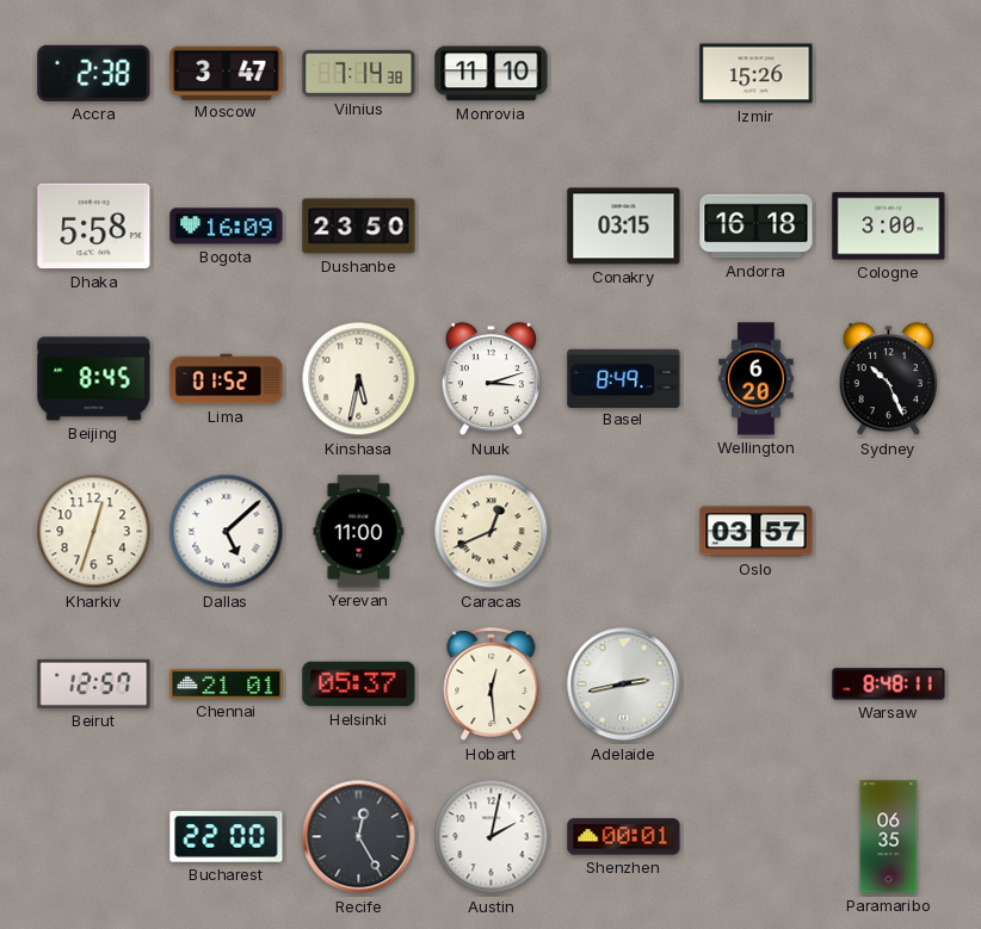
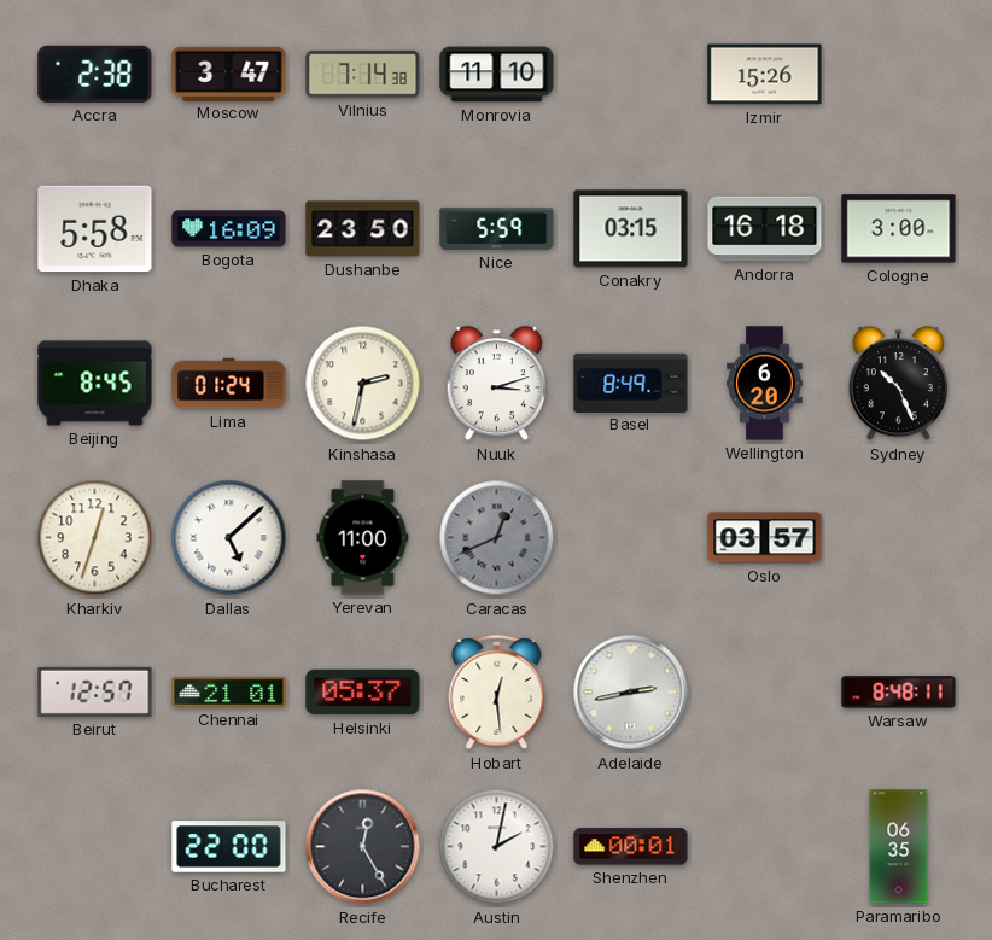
Nice: none -> 5:59 (497, 229)
Lima: 01:52 -> 01:24 (229, 384)
Kinshasa: 5:32 -> 2:32 (363, 384)
Caracas dial: cream -> grey (497, 538)
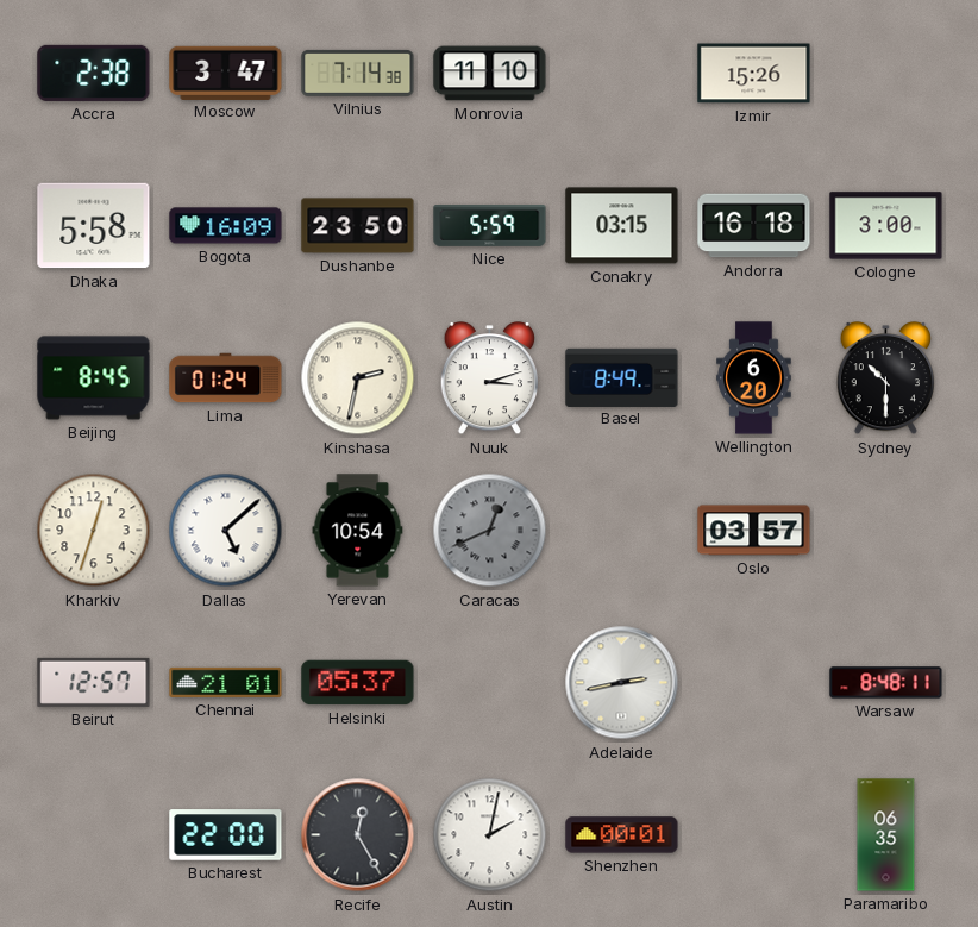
Sydney: 10:26 -> 10:30 (885, 380)
Yerevan: 11:00 -> 10:54 (358, 531)
Hobart: 12:29 -> none (497, 693)
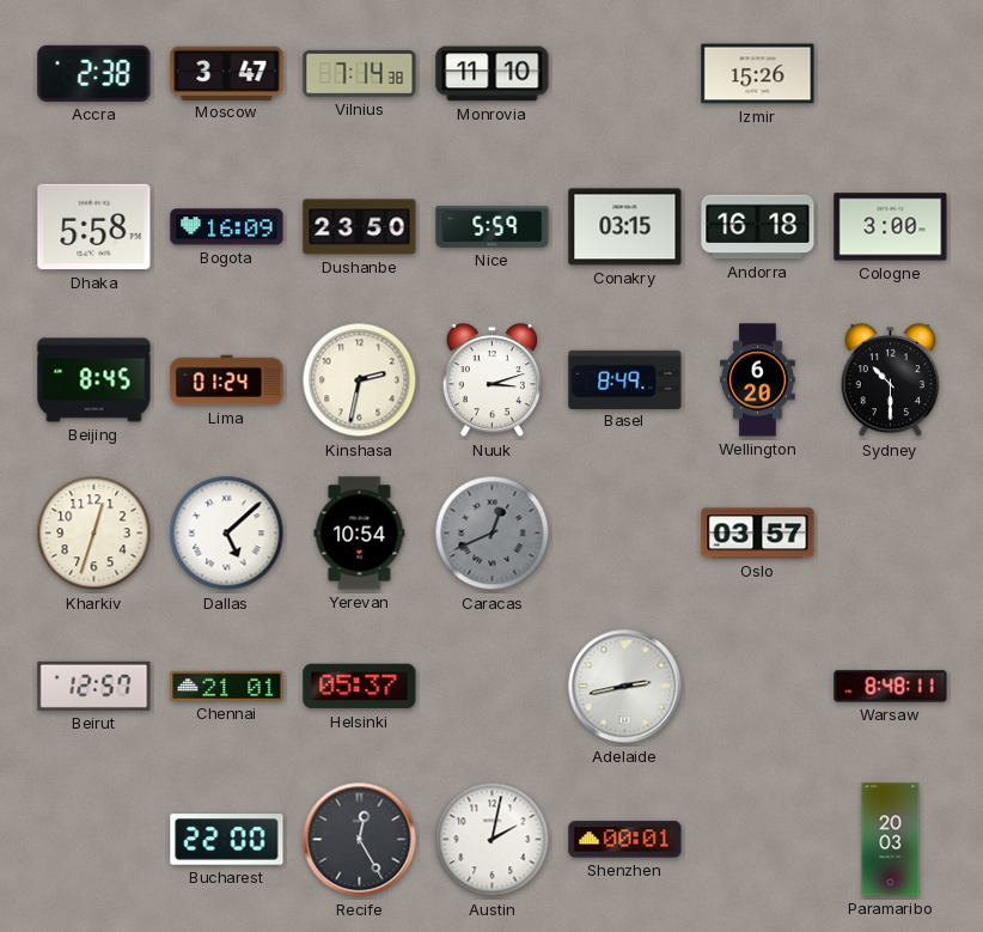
Paramaribo: 06:35 -> 20:03 (891, 840)
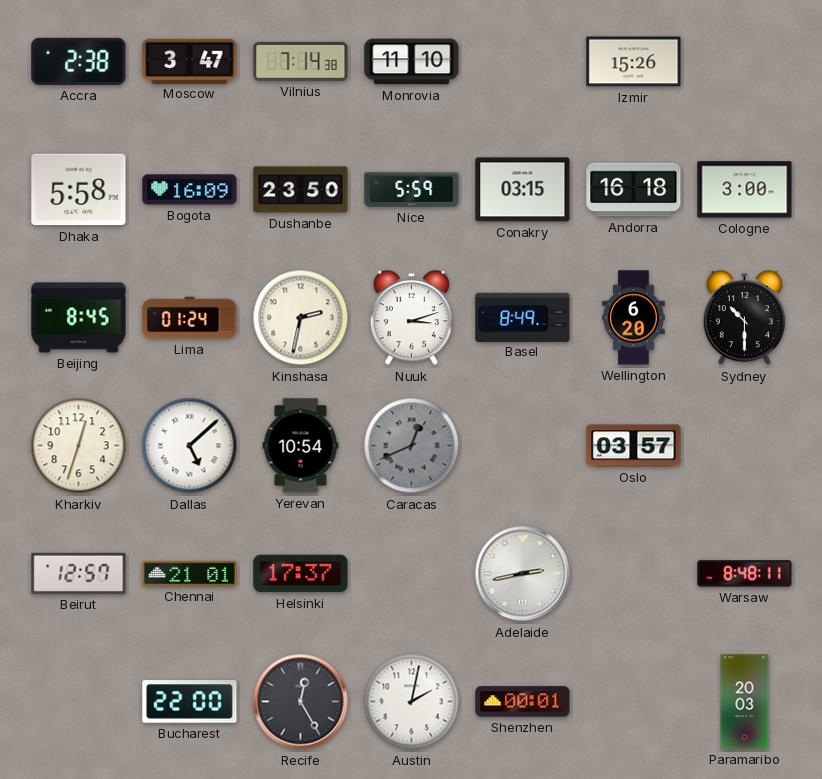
Helsinki: 05:37 -> 17:37 (301, 574)
